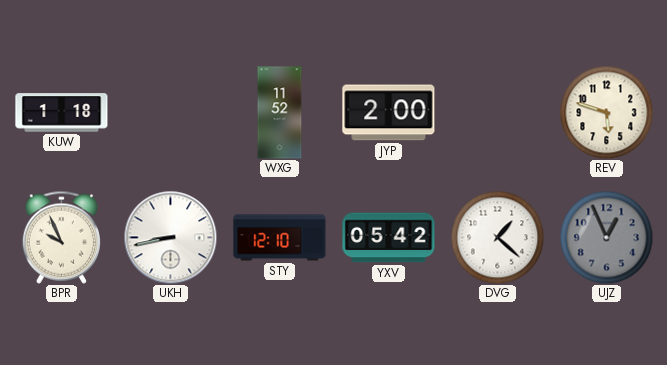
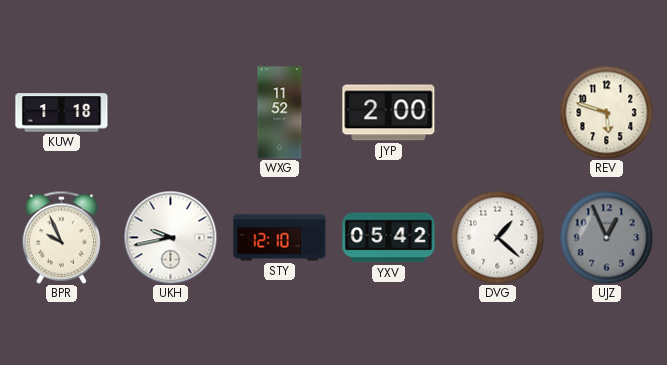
UKH: 8:43 -> 9:43 (170, 237)
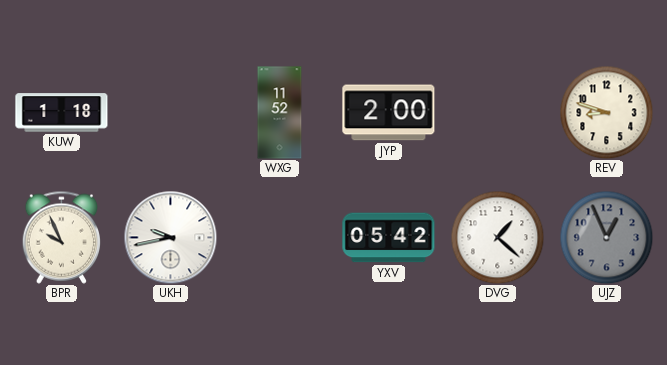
REV: 5:48 -> 8:48 (606, 112)
STY: 12:10 -> none (280, 238)
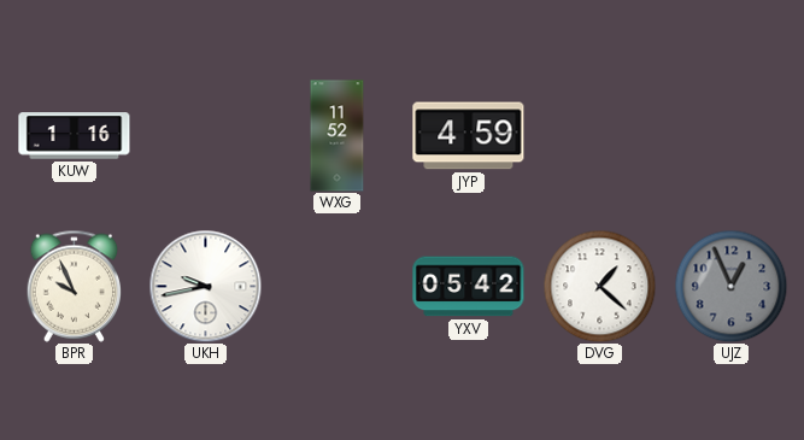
KUW: 1:18 -> 1:16 (75, 136)
JYP: 2:00 -> 4:59 (469, 136)
REV: 8:48 -> none (606, 112)
